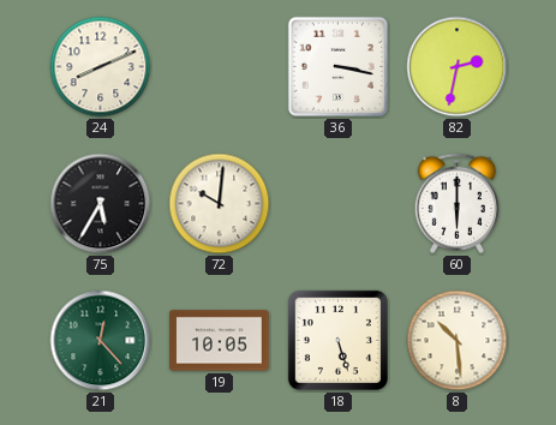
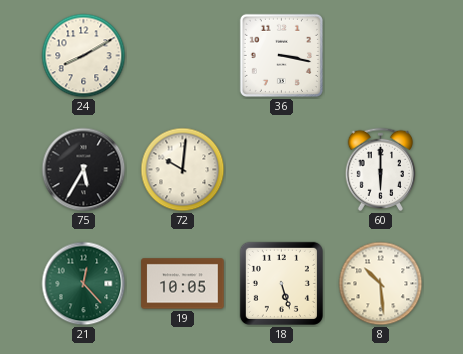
24: 8:11 -> 8:10 (84, 56)
82: 2:32 -> none (458, 67)
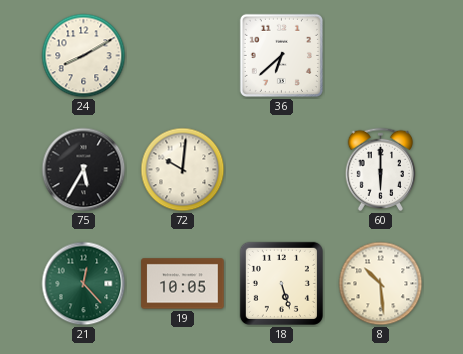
36: 3:17 -> 6:38 (281, 55)
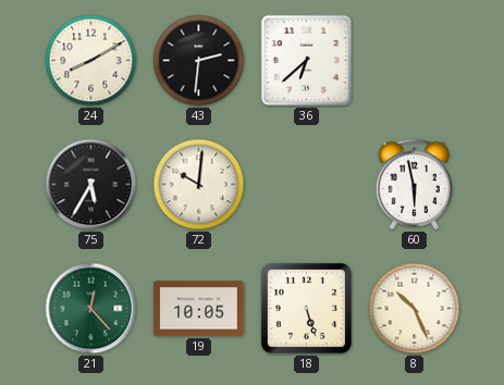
43: none -> 2:31 (199, 61)
60: 6:00 -> 5:58 (414, 184)
8: 10:29 -> 10:26 (415, 309)
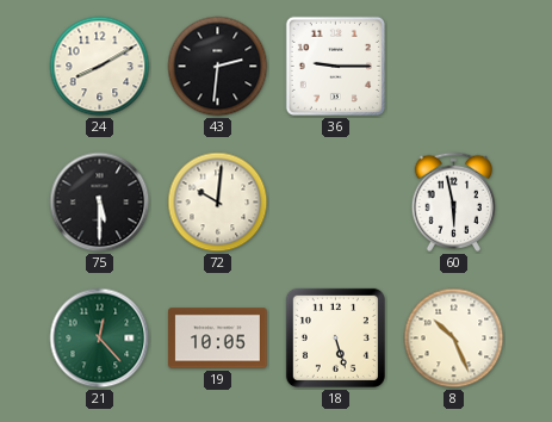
36: 6:38 -> 9:15 (335, 66)
75: 5:35 -> 5:30 (100, 203)
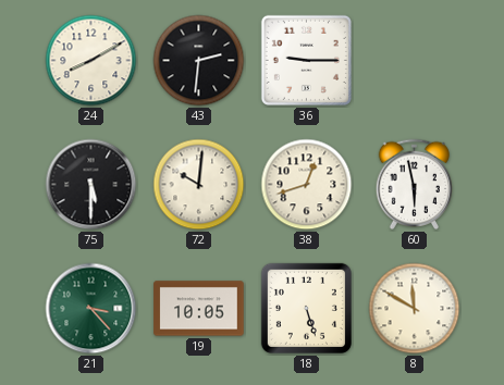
38: none -> 12:42 (307, 185)
21: 12:23 -> 3:23 (91, 309)
8: 10:26 -> 11:50 (415, 309)
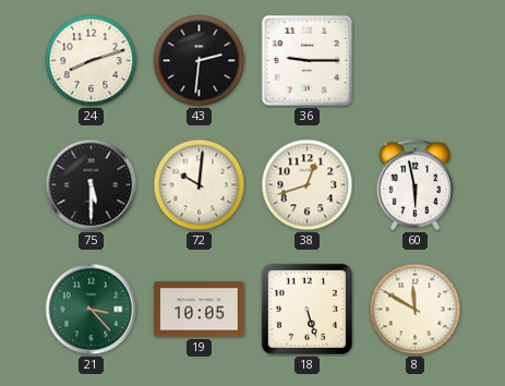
24: 8:10 -> 8:12 (92, 61)
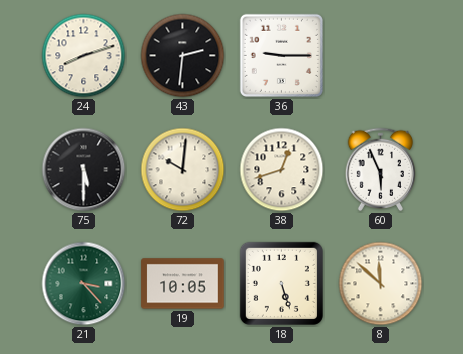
60: 5:58 -> 5:56 (380, 169)
8: 11:50 -> 11:52 (381, 284)
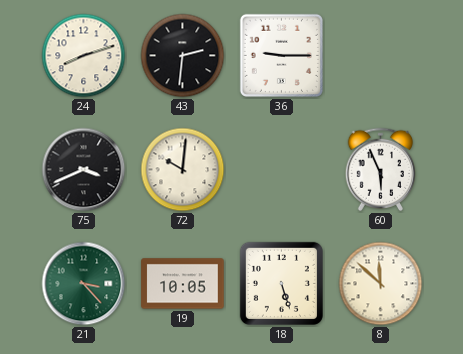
75: 5:30 -> 3:41 (84, 170)
38: 12:42 -> none (282, 170)
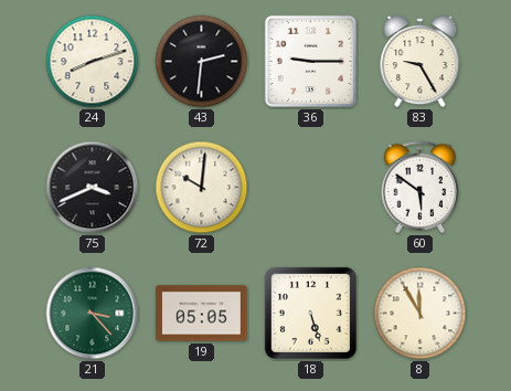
83: none -> 9:25 (420, 62)
60: 5:56 -> 5:51 (419, 187)
19: 10:05 -> 05:05 (202, 314)
8: 11:52 -> 11:55 (420, 314)
